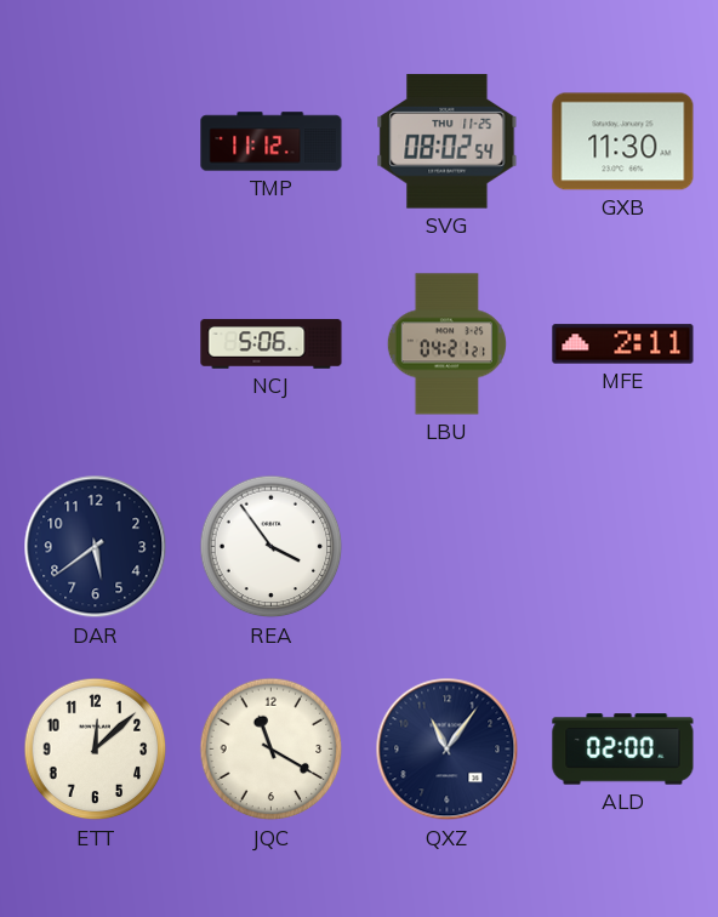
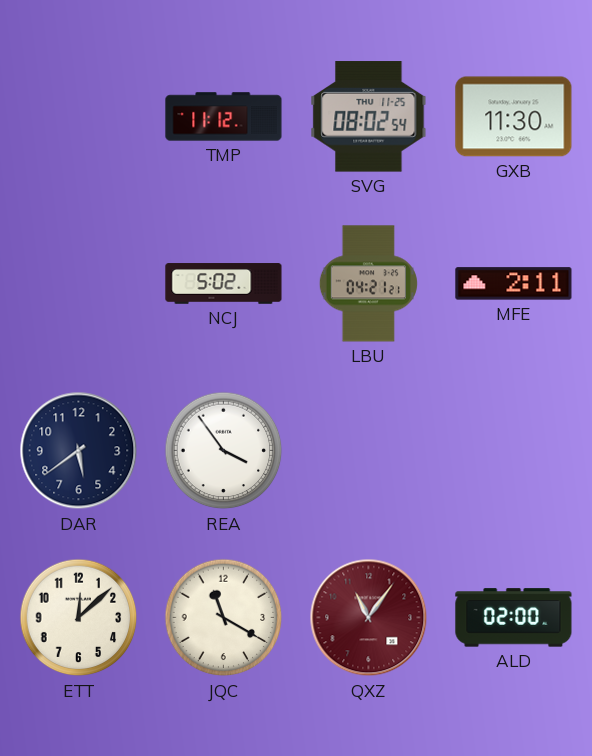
NCJ: 5:06 -> 5:02 (224, 284)
QXZ dial: navy -> burgundy (369, 618)
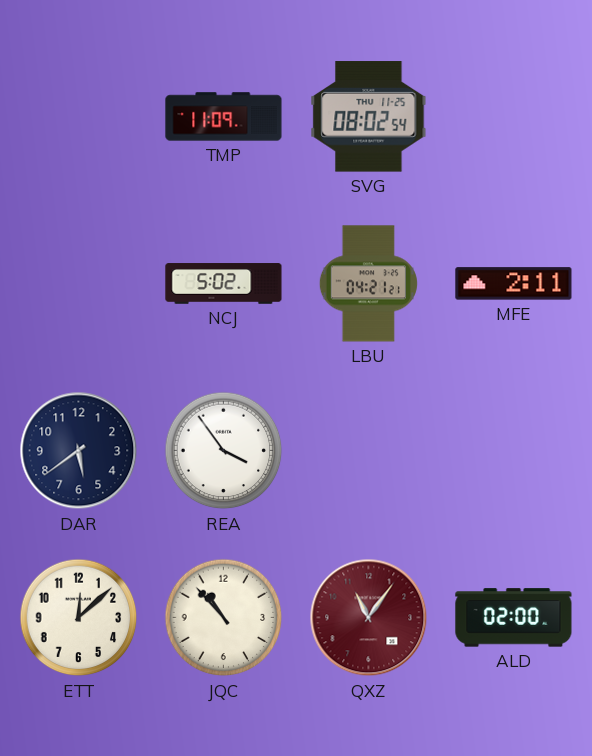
TMP: 11:12 -> 11:09 (224, 117)
GXB: 11:30 -> none (514, 117)
JQC: 11:20 -> 10:53 (224, 618)
